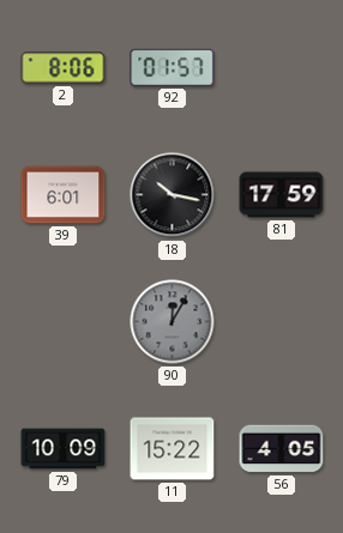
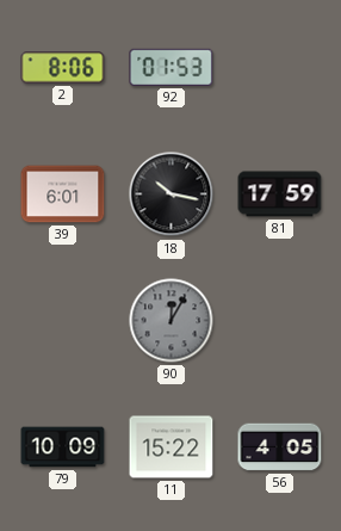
92: 01:57 -> 01:53 (172, 67)
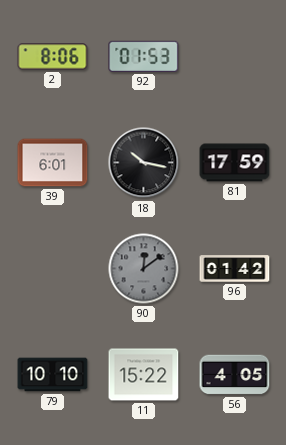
90: 12:05 -> 12:09 (144, 269)
96: none -> 01:42 (235, 269)
79: 10:09 -> 10:10 (53, 375)
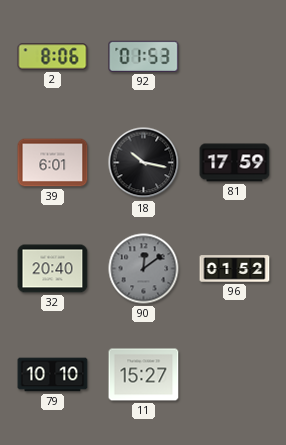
32: none -> 20:40 (53, 269)
96: 01:42 -> 01:52 (235, 269)
11: 15:22 -> 15:27 (144, 375)
56: 4:05 -> none (235, 375)
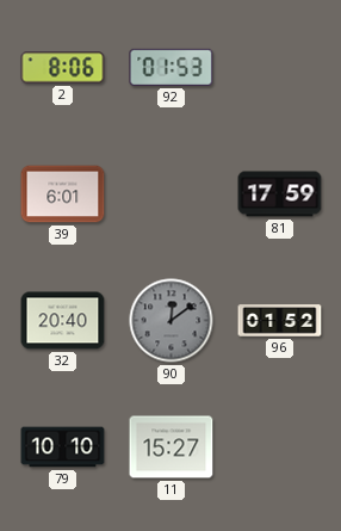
18: 10:17 -> none (144, 163)
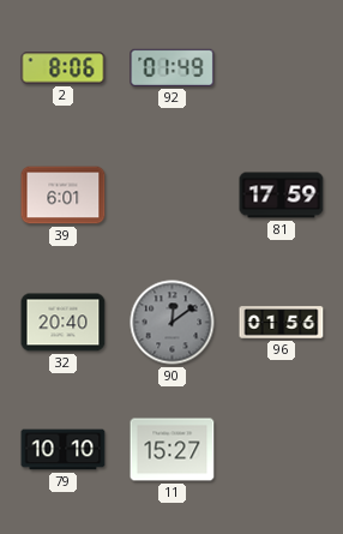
92: 01:53 -> 01:49 (173, 67)
96: 01:52 -> 01:56 (282, 323)
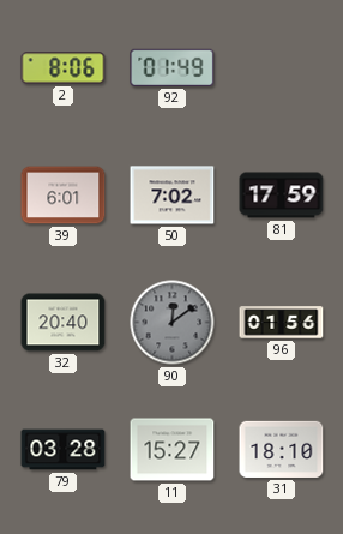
50: none -> 7:02 (173, 196)
79: 10:10 -> 03:28 (64, 450)
31: none -> 18:10 (282, 449)
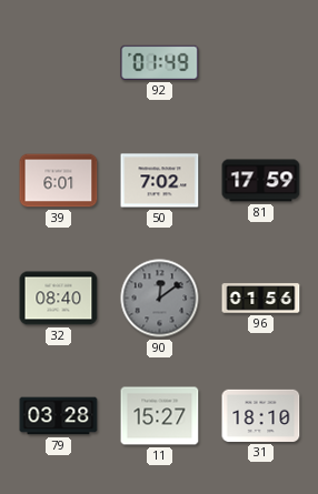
2: 8:06 -> none (64, 68)
32: 20:40 -> 08:40 (59, 299)
